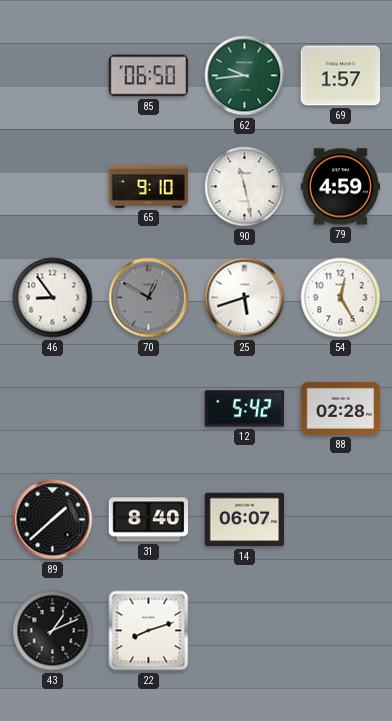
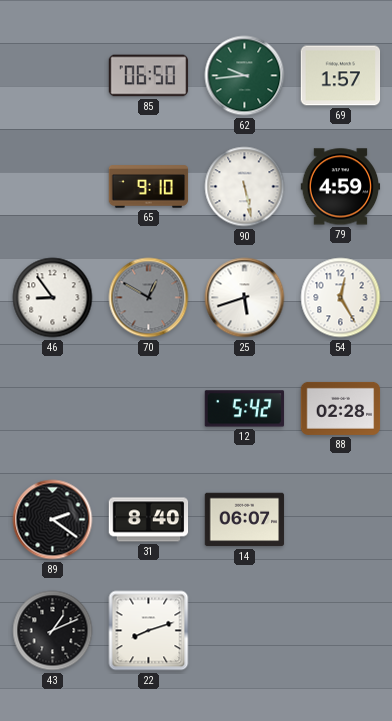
90: 11:28 -> 5:28 (245, 187)
89: 1:38 -> 2:21 (53, 520)
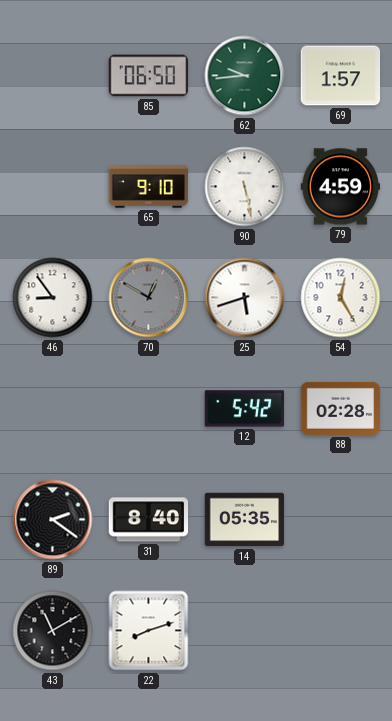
14: 06:07 -> 05:35 (245, 520)
43: 1:11 -> 11:10 (53, 631)
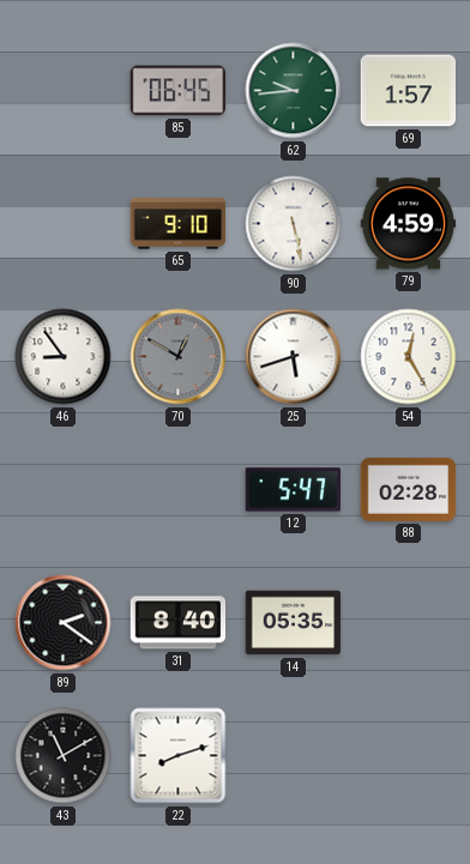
85: 06:50 -> 06:45 (179, 91)
12: 5:42 -> 5:47 (294, 490)
